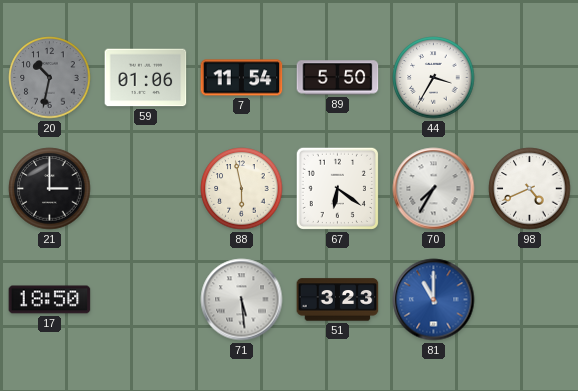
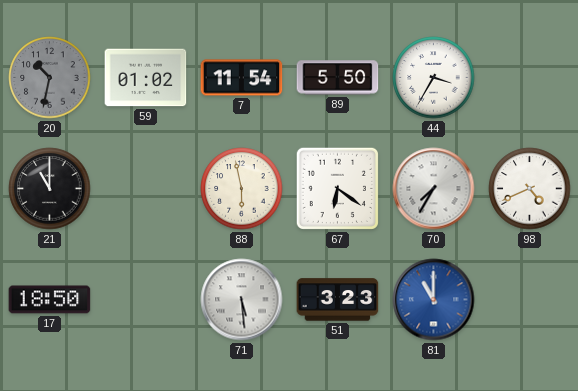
59: 01:06 -> 01:02 (146, 78)
21: 3:00 -> 11:00 (50, 189)
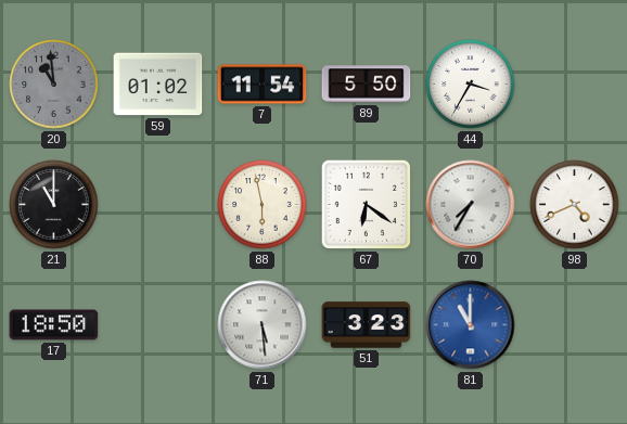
20: 10:32 -> 10:59 (54, 85)
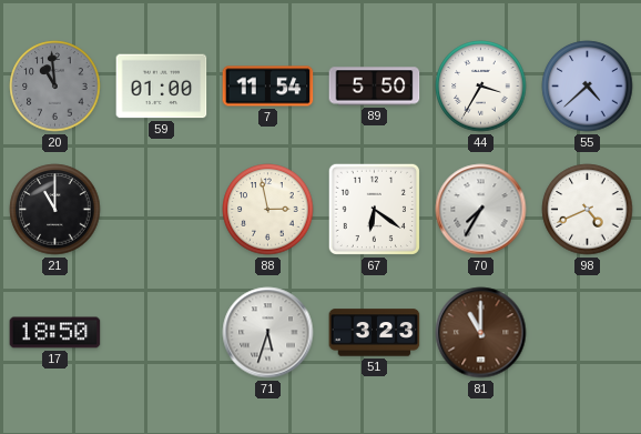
59: 01:02 -> 01:00 (162, 87)
55: none -> 4:38 (588, 87)
88: 5:58 -> 2:58 (268, 210)
71: 5:29 -> 5:33 (268, 333)
81 dial: blue -> brown (481, 333)
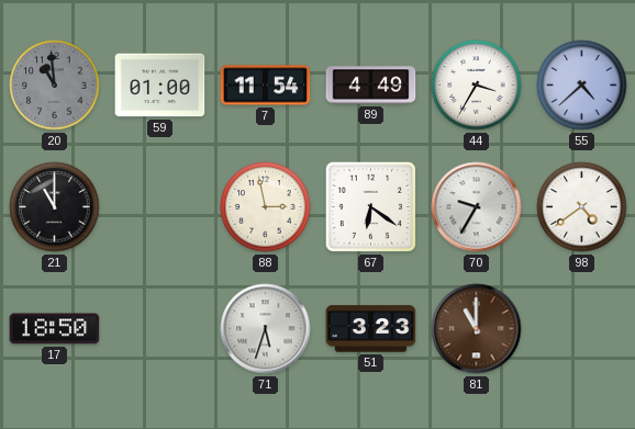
89: 5:50 -> 4:49 (371, 86)
70: 7:35 -> 9:35 (477, 207)
98: 4:41 -> 4:39 (582, 207)
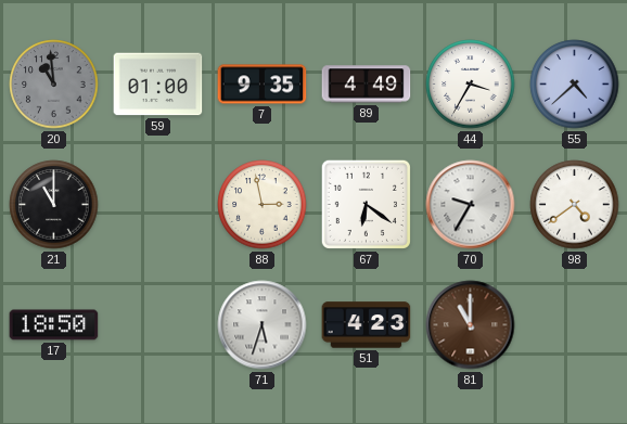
7: 11:54 -> 9:35 (263, 85)
51: 3:23 -> 4:23 (367, 325)
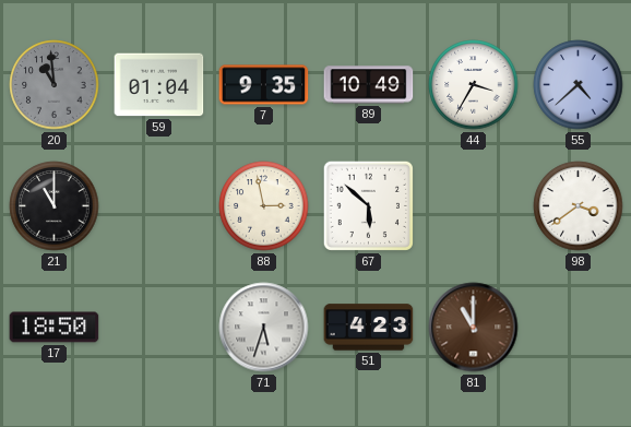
59: 01:00 -> 01:04 (159, 85)
89: 4:49 -> 10:49 (369, 85)
67: 6:21 -> 5:52 (368, 205)
70: 9:35 -> none (471, 205)
98: 4:39 -> 3:39 (579, 206)
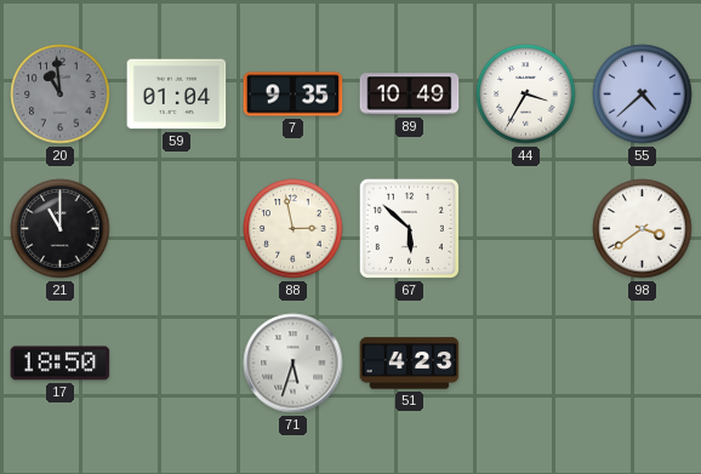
81: 11:00 -> none (474, 328)
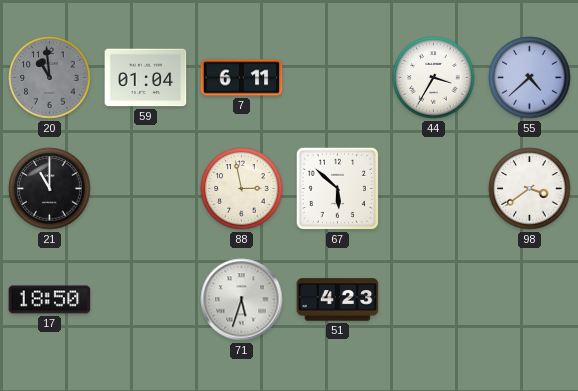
7: 9:35 -> 6:11 (242, 78)
89: 10:49 -> none (410, 95)
